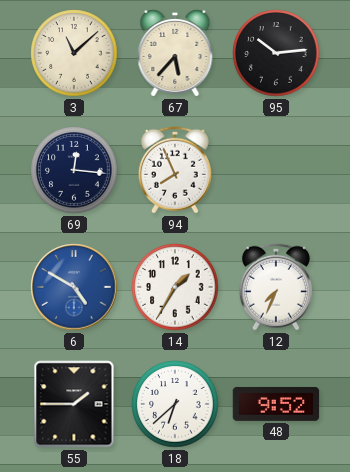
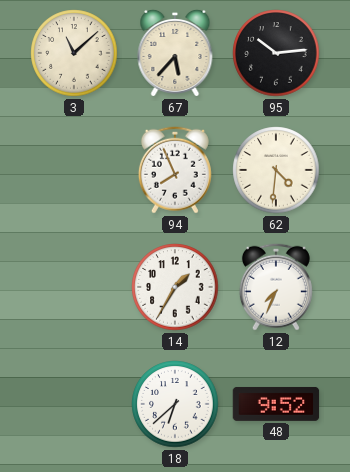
69: 12:16 -> none (74, 170)
62: none -> 4:31 (276, 170)
6: 4:50 -> none (74, 287)
55: 1:45 -> none (74, 404)
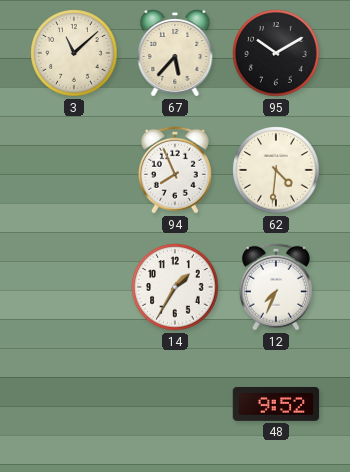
95: 10:14 -> 10:10 (276, 53)
18: 6:38 -> none (175, 404)
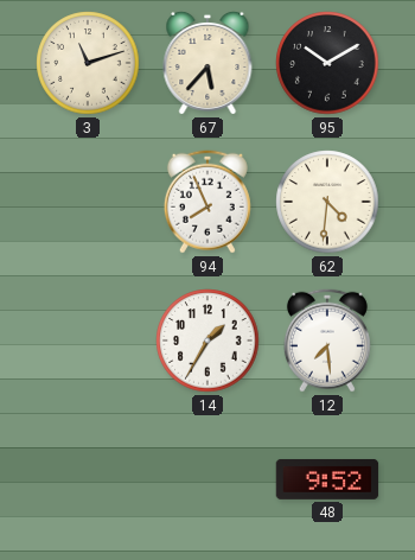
3: 11:08 -> 11:12 (88, 63)
12: 7:34 -> 7:29 (327, 341)
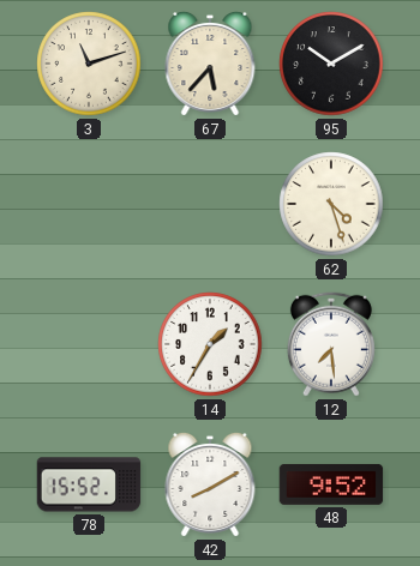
94: 7:56 -> none (207, 202)
62: 4:31 -> 4:27 (331, 204)
78: none -> 15:52 (89, 484)
42: none -> 8:10 (210, 484)
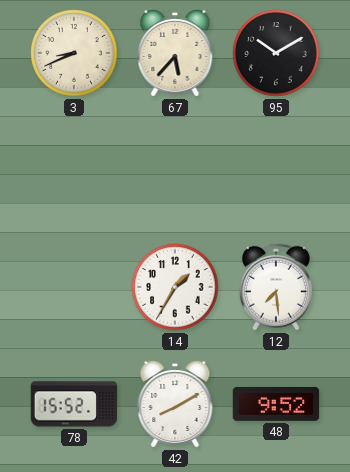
3: 11:12 -> 8:41 (74, 53)
62: 4:27 -> none (331, 204)
